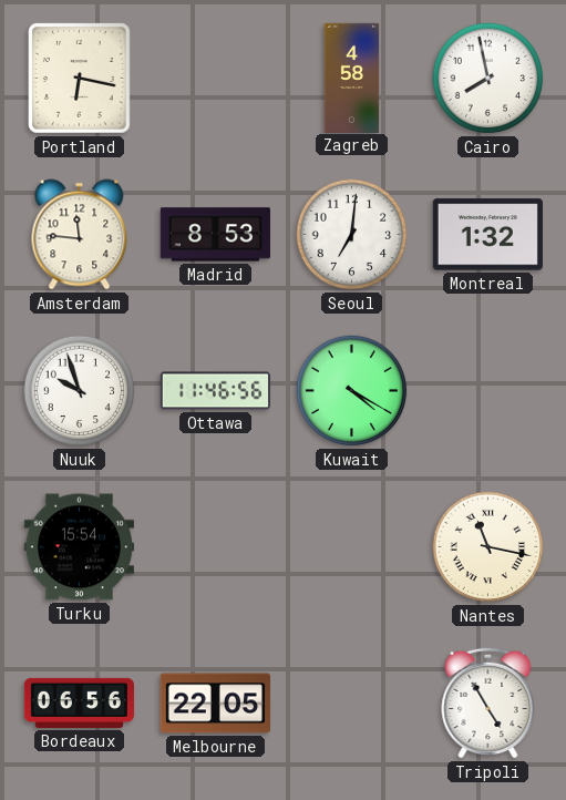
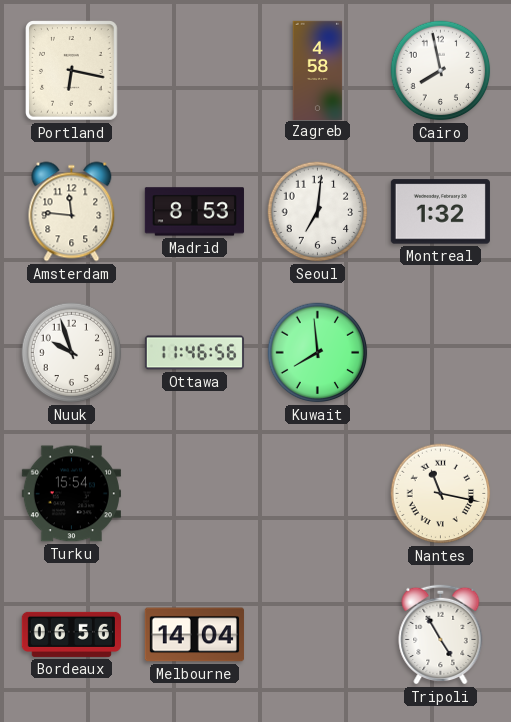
Kuwait: 4:20 -> 7:59 (318, 353)
Melbourne: 22:05 -> 14:04 (194, 635)
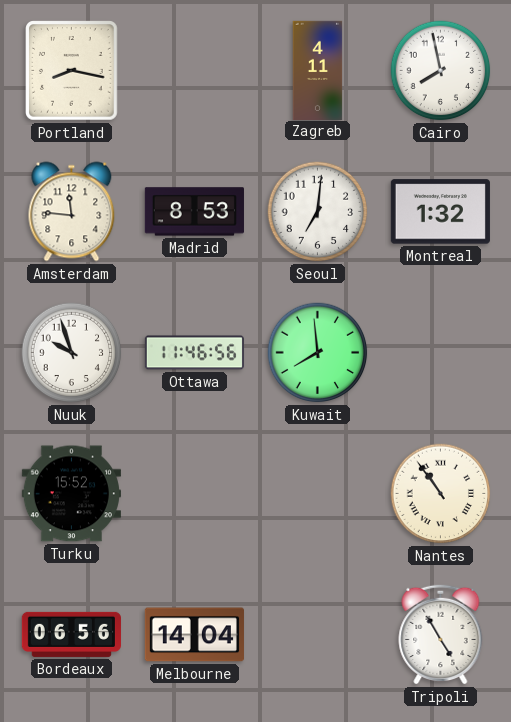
Portland: 6:17 -> 8:17 (72, 71)
Zagreb: 4:58 -> 4:11 (318, 70)
Turku: 15:54 -> 15:52 (71, 494)
Nantes: 11:17 -> 10:54 (441, 494)
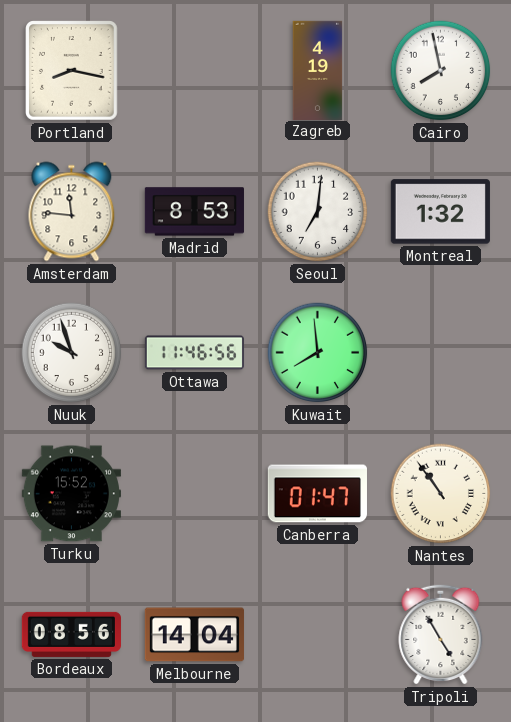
Zagreb: 4:11 -> 4:19 (318, 70)
Canberra: none -> 01:47 (317, 494)
Bordeaux: 06:56 -> 08:56 (71, 634)
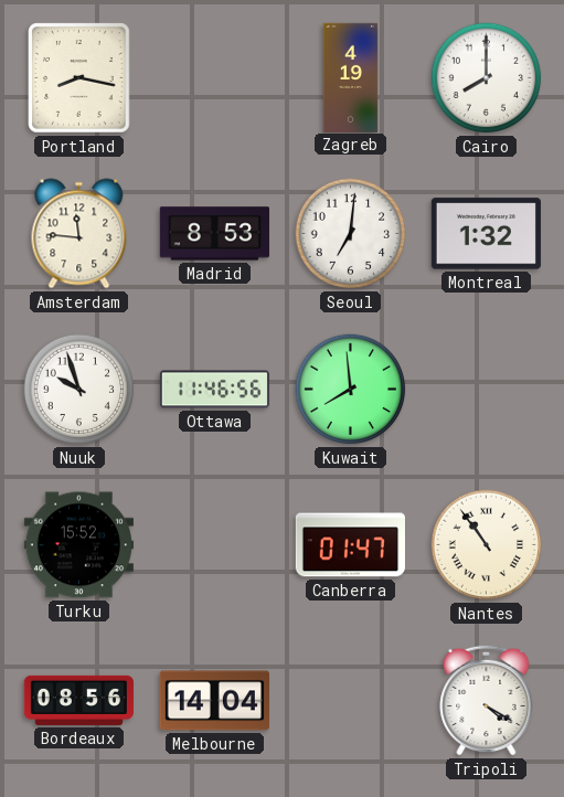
Cairo: 7:58 -> 8:00 (487, 78)
Tripoli: 4:55 -> 4:20 (487, 700)
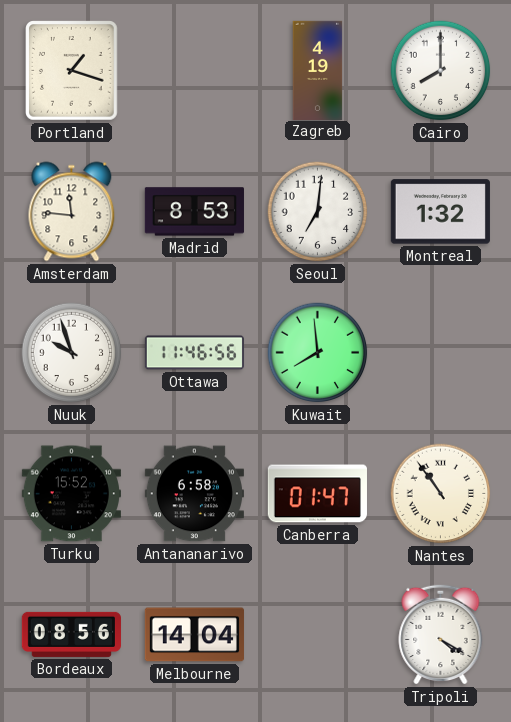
Portland: 8:17 -> 1:18 (72, 71)
Antananarivo: none -> 6:58 (194, 494)
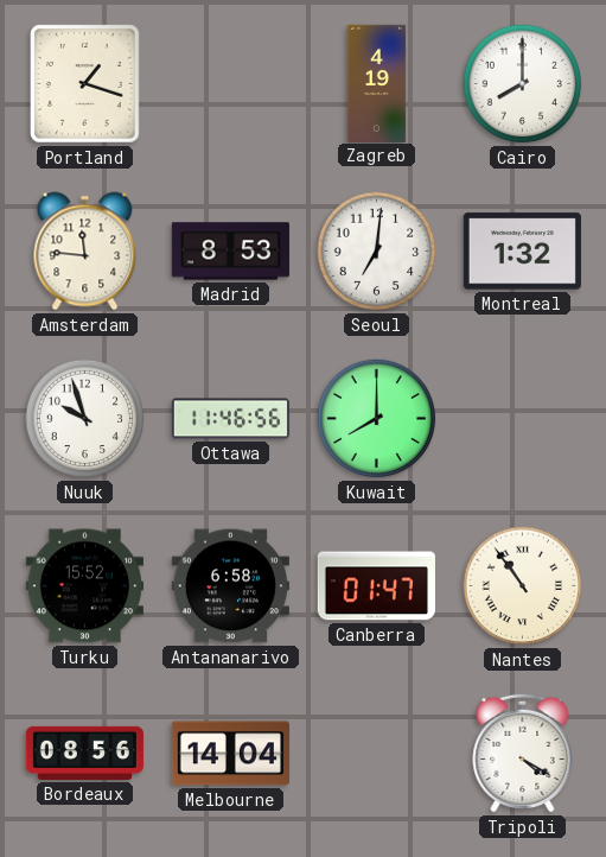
Kuwait: 7:59 -> 8:00 (377, 419)
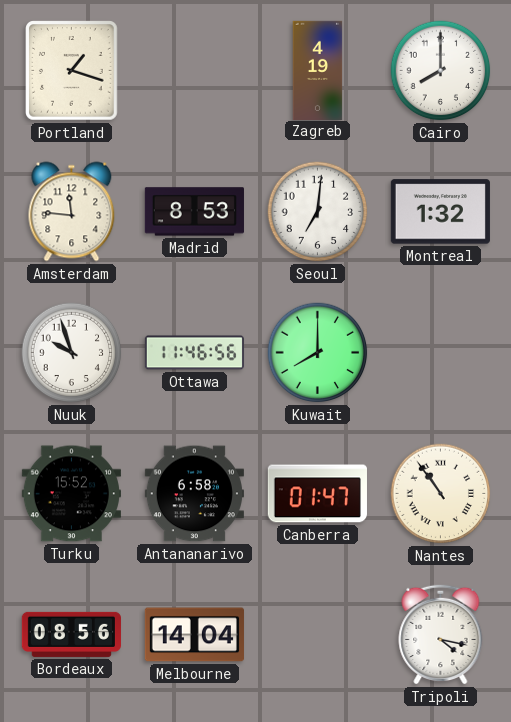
Tripoli: 4:20 -> 4:17 (441, 634)
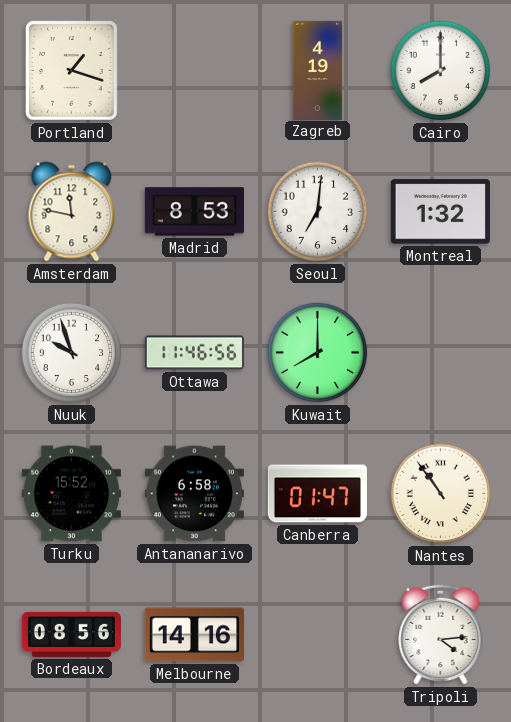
Amsterdam: 11:46 -> 11:47 (72, 212)
Melbourne: 14:04 -> 14:16 (194, 635)
Tripoli: 4:17 -> 4:14 (441, 634)
